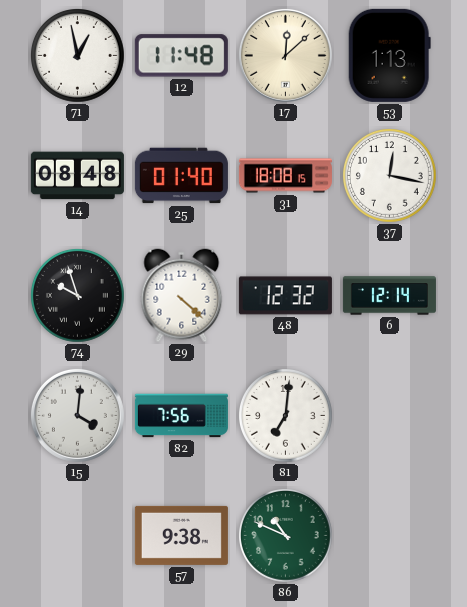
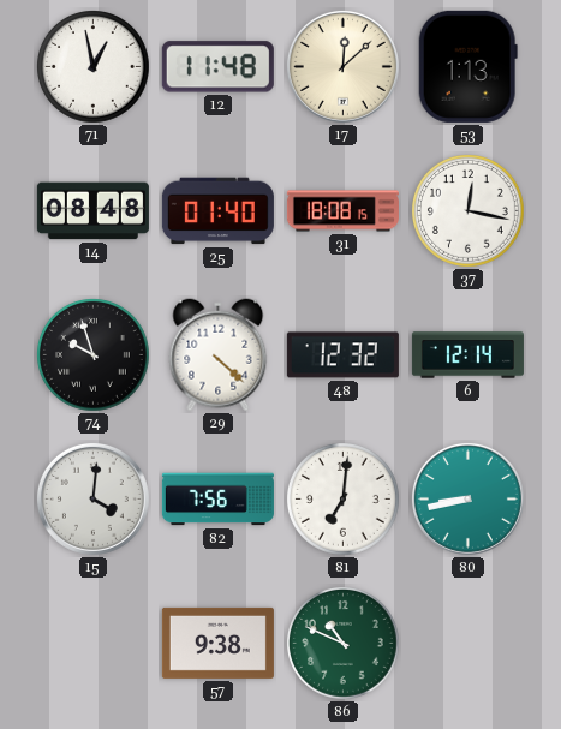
80: none -> 8:43 (467, 498)
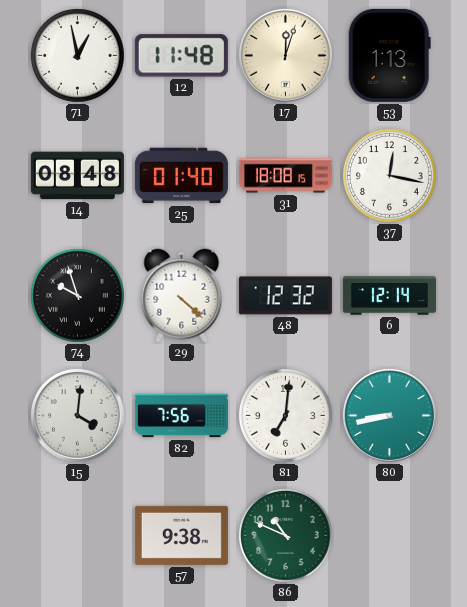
17: 12:08 -> 12:03 (285, 55)
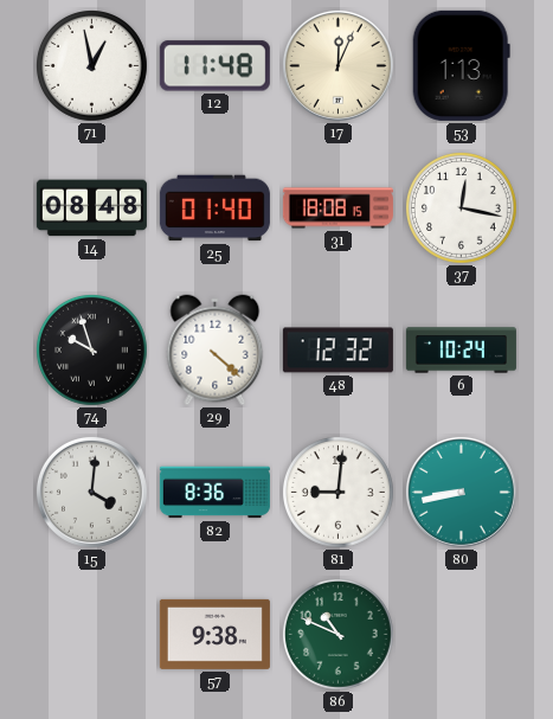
17: 12:03 -> 12:04 (337, 65)
6: 12:14 -> 10:24 (461, 351)
82: 7:56 -> 8:36 (214, 493)
81: 7:01 -> 9:01 (339, 493)
